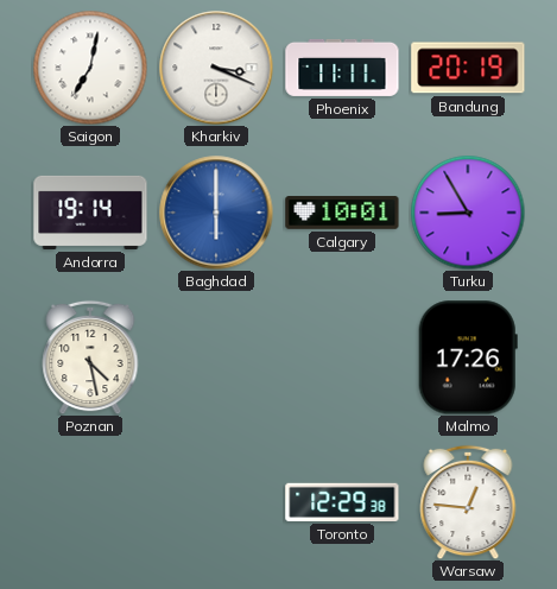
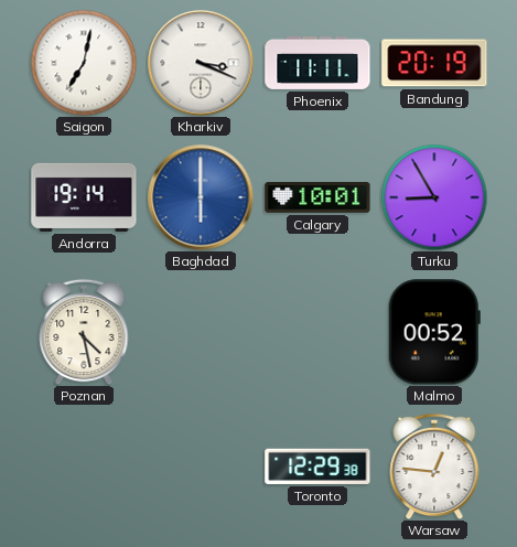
Malmo: 17:26 -> 00:52 (434, 332)
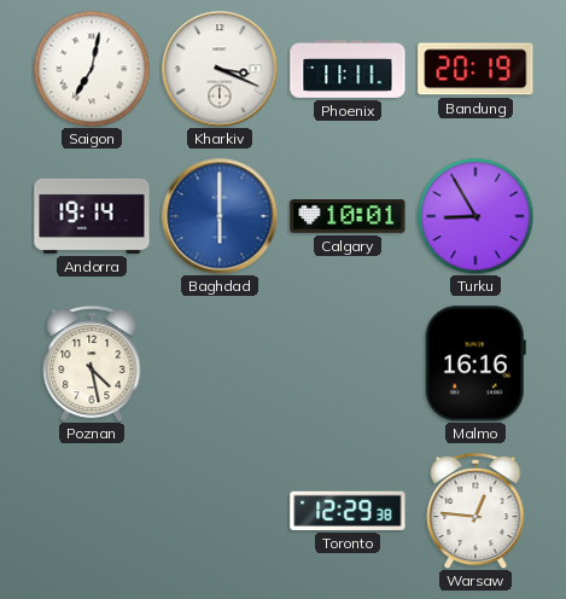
Malmo: 00:52 -> 16:16 (475, 364)
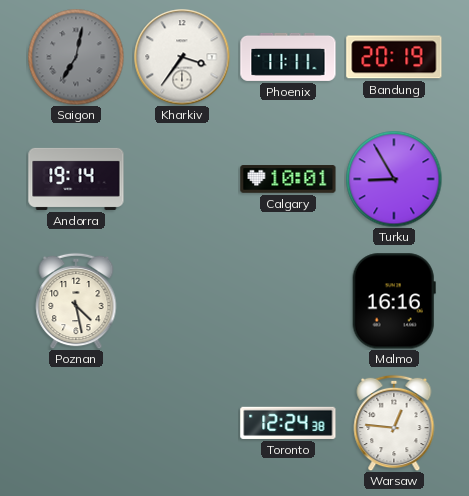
Saigon dial: white -> grey (76, 57)
Kharkiv: 3:19 -> 3:36 (182, 57)
Baghdad: 6:00 -> none (220, 216)
Toronto: 12:29 -> 12:24 (288, 423)
